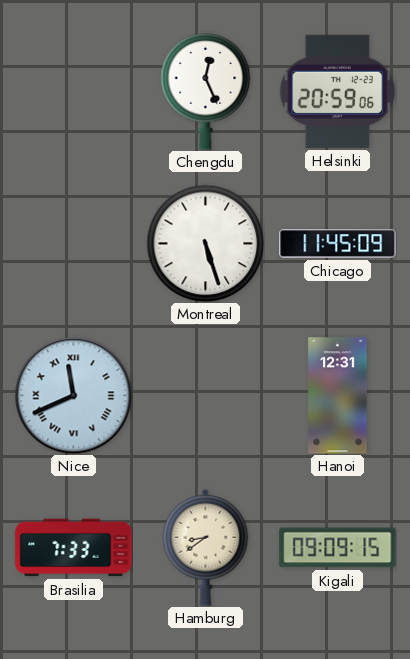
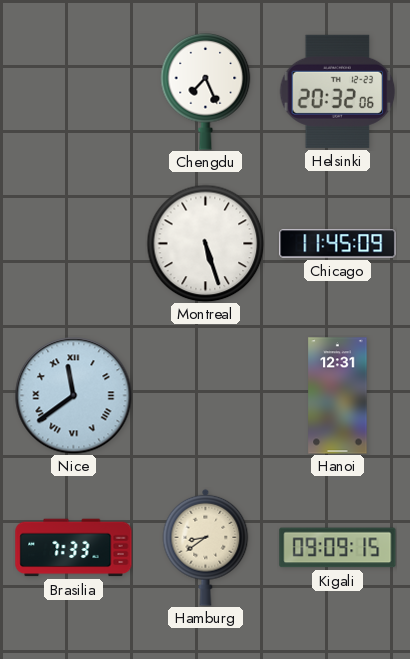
Chengdu: 12:26 -> 7:26 (206, 91)
Helsinki: 20:59 -> 20:32 (337, 91)
Nice: 11:41 -> 11:39 (73, 395)
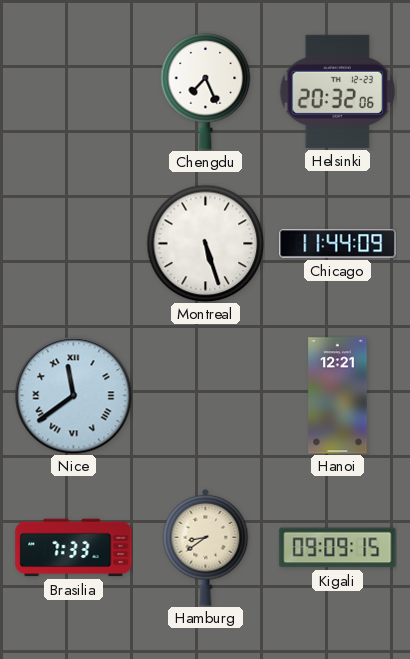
Chicago: 11:45 -> 11:44 (338, 244)
Hanoi: 12:31 -> 12:21 (338, 396)
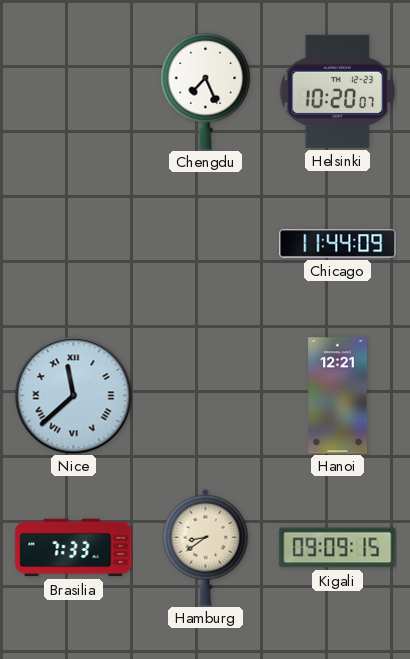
Helsinki: 20:32 -> 10:20 (337, 91)
Montreal: 5:27 -> none (205, 243)
Nice: 11:39 -> 11:38 (73, 395)
